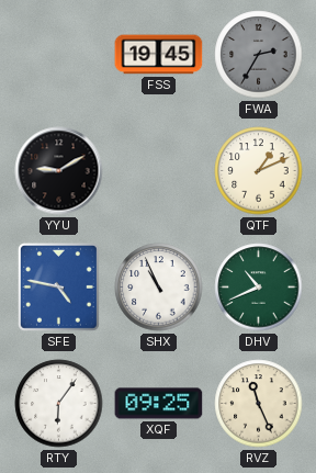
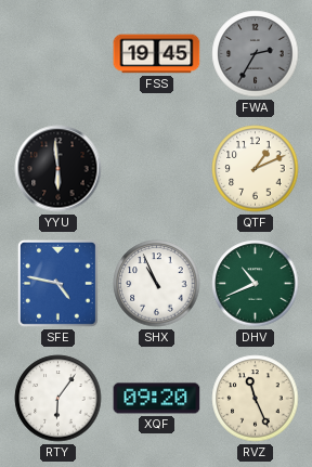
YYU: 9:10 -> 5:59 (58, 169)
XQF: 09:25 -> 09:20 (157, 399)
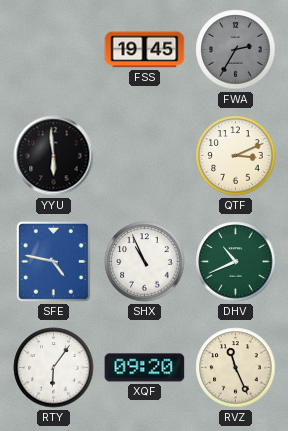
QTF: 1:11 -> 3:11 (236, 156)
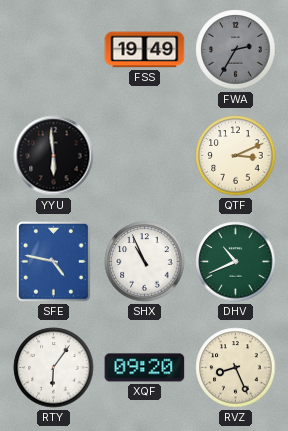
FSS: 19:45 -> 19:49 (145, 50)
RVZ: 11:26 -> 8:26 (236, 368)
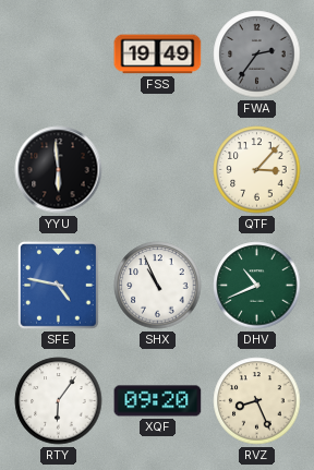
FWA: 2:35 -> 2:36 (257, 55)
QTF: 3:11 -> 3:07 (257, 170)
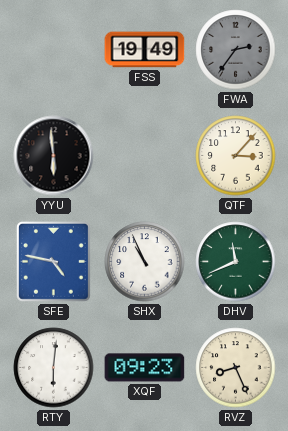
DHV: 10:41 -> 11:41 (236, 262)
RTY: 6:06 -> 6:01 (54, 368)
XQF: 09:20 -> 09:23 (145, 368)
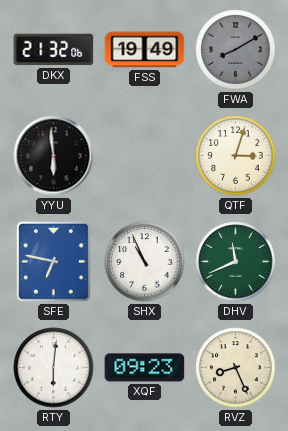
DKX: none -> 21:32 (54, 50)
FWA: 2:36 -> 8:10 (236, 50)
QTF: 3:07 -> 3:03 (236, 156)
SFE: 4:47 -> 6:47 (53, 261)
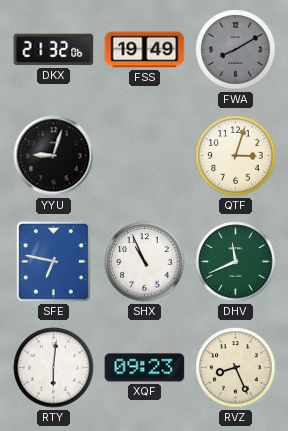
YYU: 5:59 -> 9:03 (54, 156)
